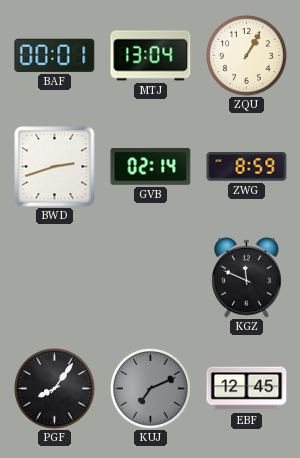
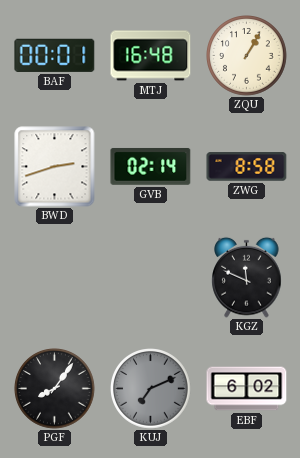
MTJ: 13:04 -> 16:48 (151, 56)
ZWG: 8:59 -> 8:58 (247, 167)
EBF: 12:45 -> 6:02 (247, 389)
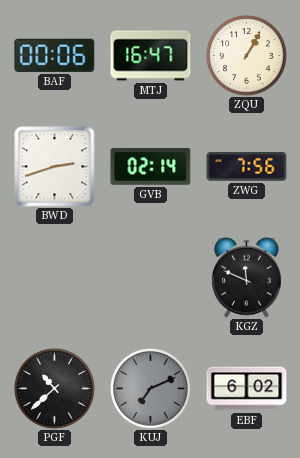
BAF: 00:01 -> 00:06 (55, 55)
MTJ: 16:48 -> 16:47 (151, 56)
ZWG: 8:58 -> 7:56 (247, 167)
PGF: 8:06 -> 10:38 (55, 389)
